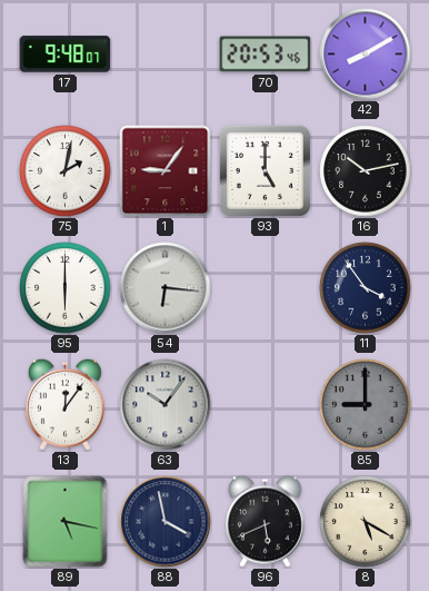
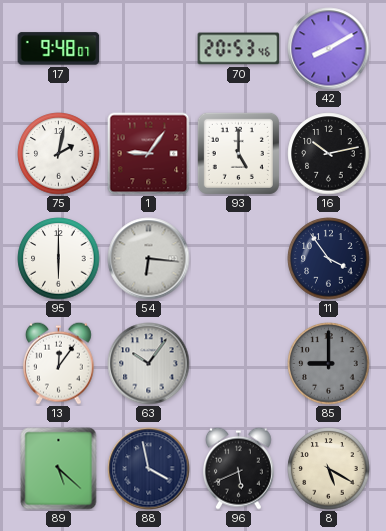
89: 5:17 -> 5:22 (59, 469)
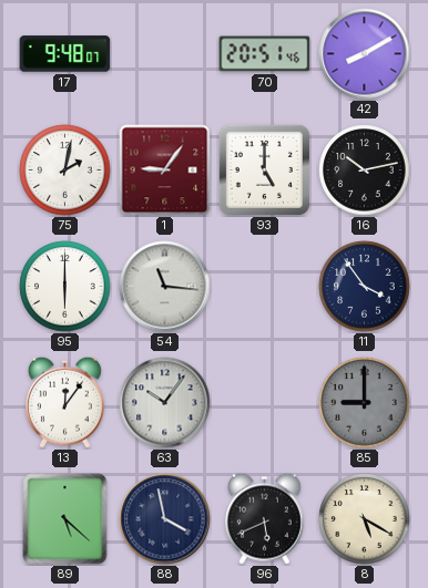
70: 20:53 -> 20:51 (265, 54)
54: 6:16 -> 11:16 (165, 287)
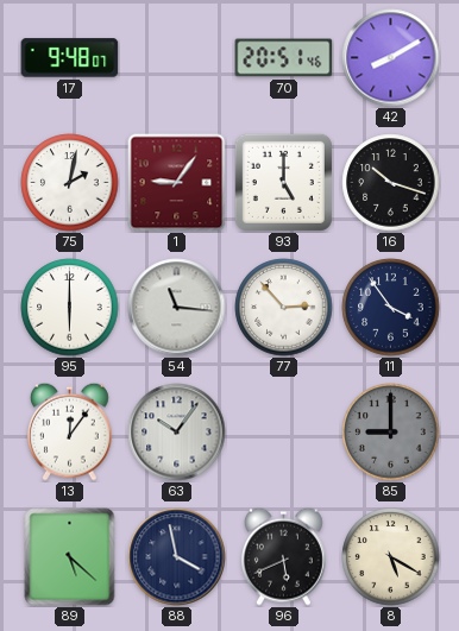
16: 10:13 -> 10:18 (391, 183)
77: none -> 2:53 (284, 308)
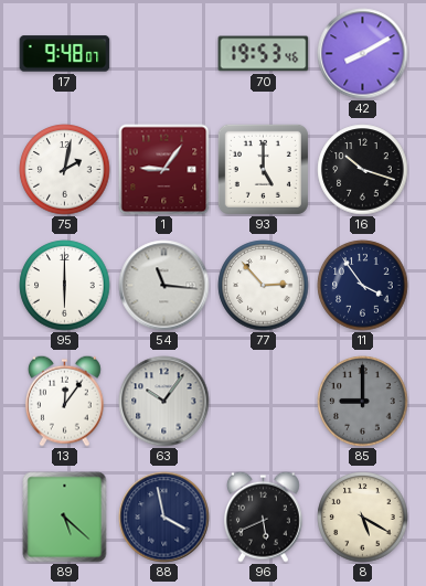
70: 20:51 -> 19:53 (264, 54)
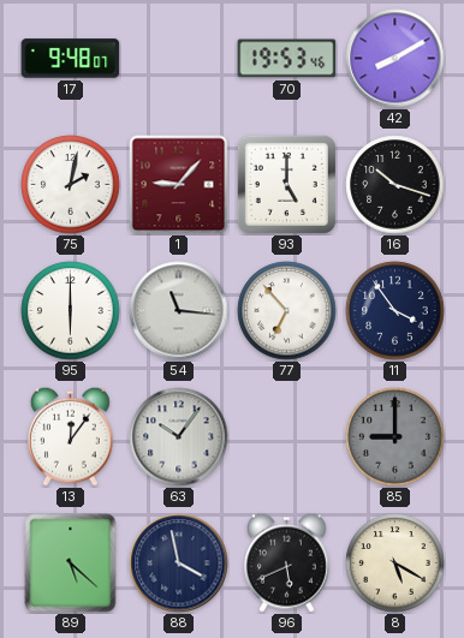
1: 9:06 -> 9:07 (179, 185)
77: 2:53 -> 6:53 (287, 311)
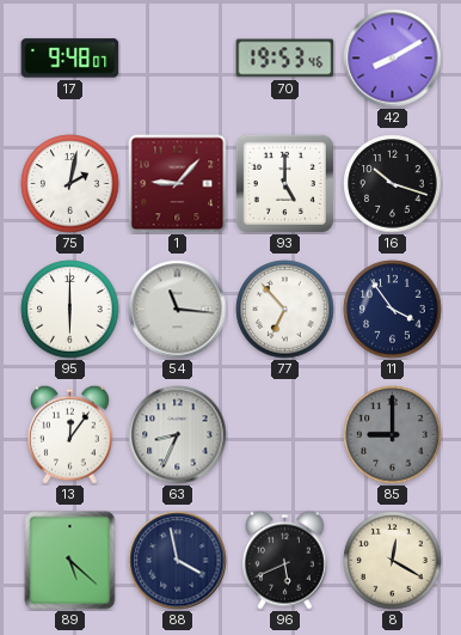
63: 10:06 -> 8:34 (178, 435)
8: 5:20 -> 12:20 (393, 561)
